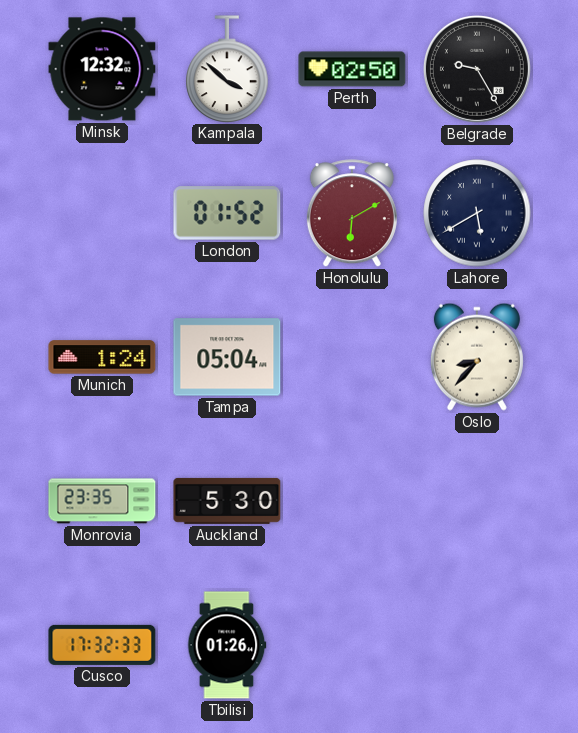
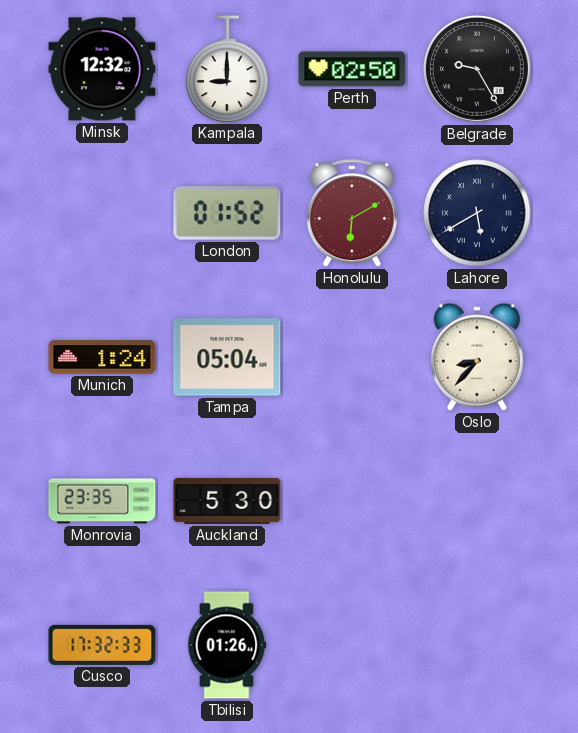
Kampala: 3:52 -> 9:00 (227, 69)
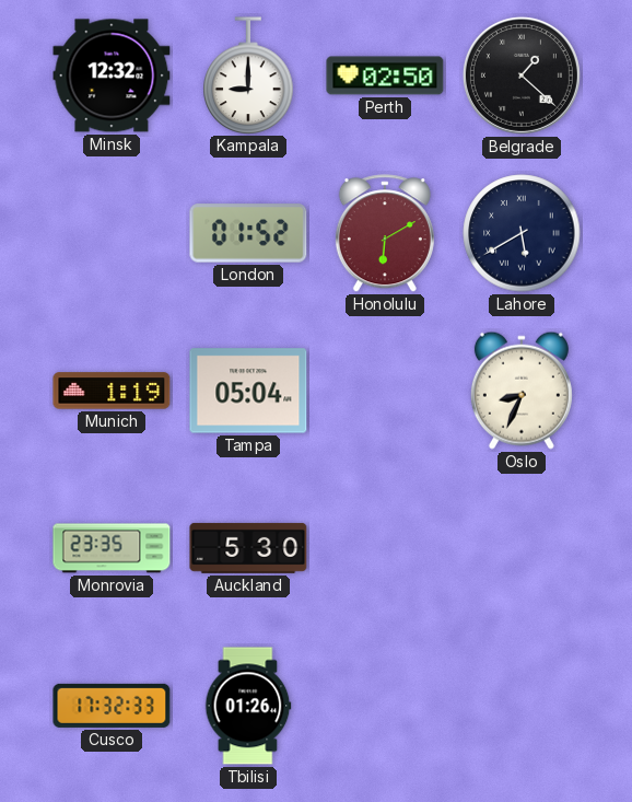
Belgrade: 9:25 -> 1:22 (522, 75)
Munich: 1:24 -> 1:19 (112, 391)
Oslo: 8:37 -> 8:34 (522, 391)
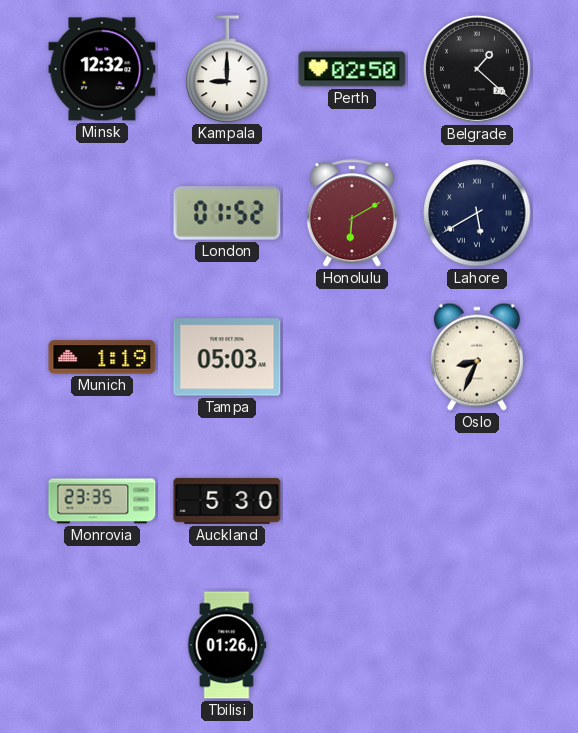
Tampa: 05:04 -> 05:03 (227, 357)
Cusco: 17:32 -> none (112, 706)
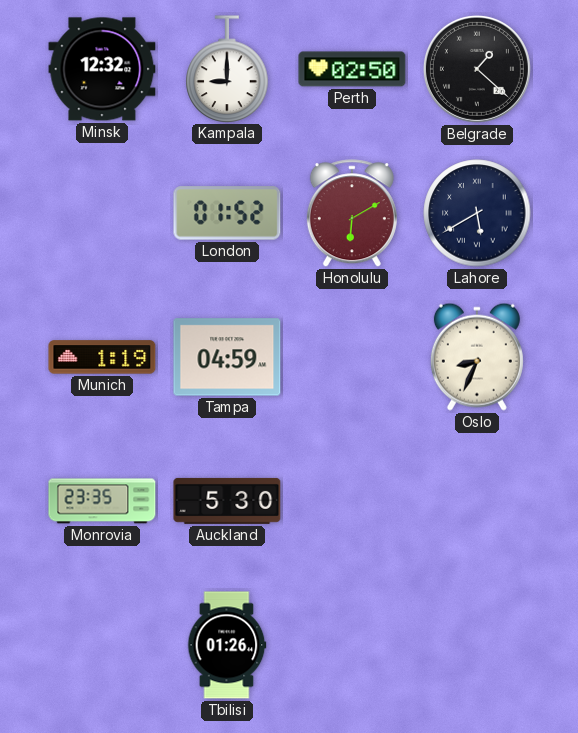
Tampa: 05:03 -> 04:59 (227, 357)
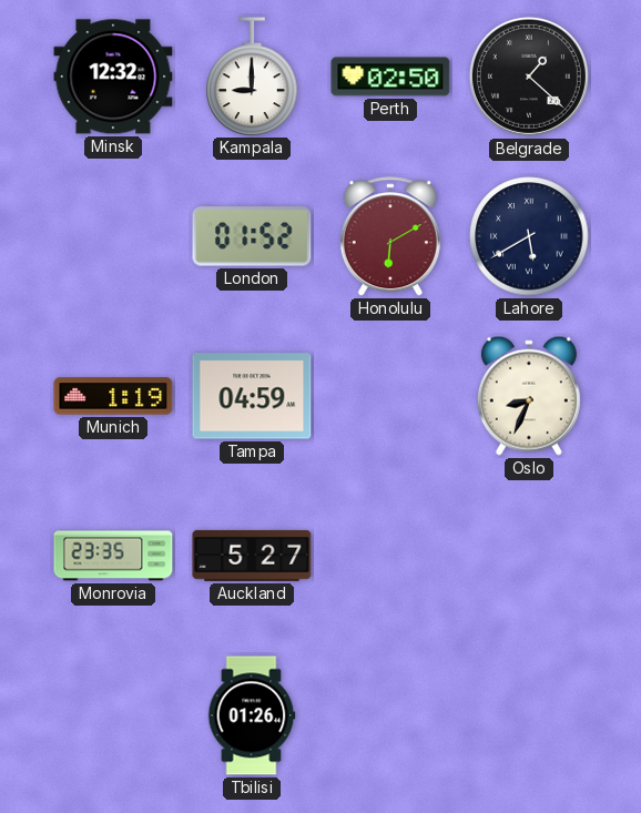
Auckland: 5:30 -> 5:27 (252, 556)
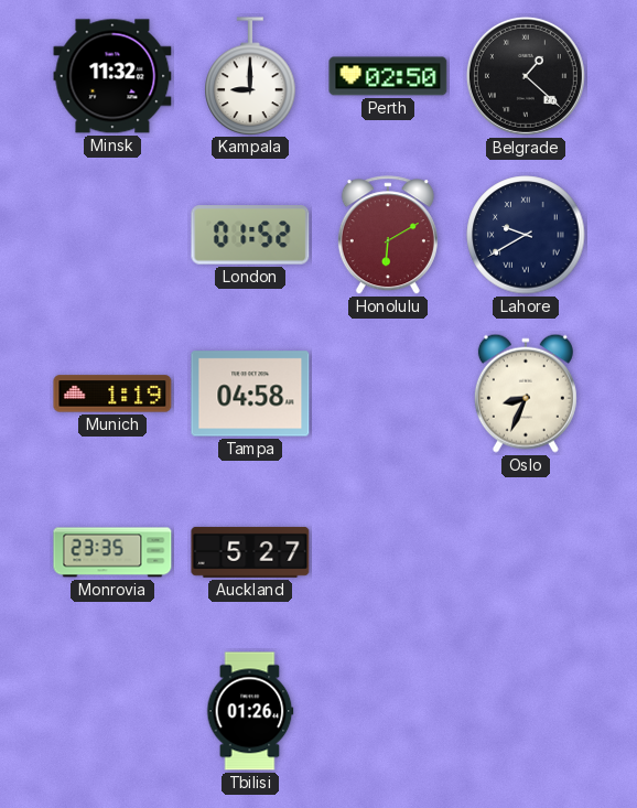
Minsk: 12:32 -> 11:32 (112, 76)
Lahore: 5:40 -> 9:40 (526, 235)
Tampa: 04:59 -> 04:58 (250, 394)
